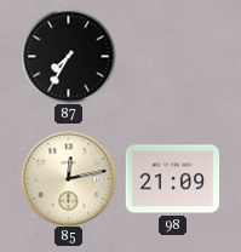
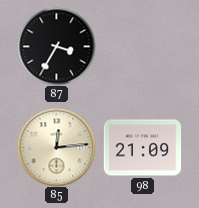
87: 7:35 -> 3:35 (56, 46)
85: 12:13 -> 12:14 (56, 147)
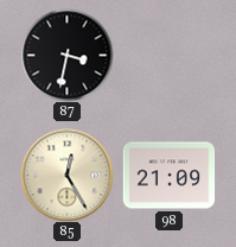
87: 3:35 -> 3:32 (66, 55)
85: 12:14 -> 12:25 (66, 175)
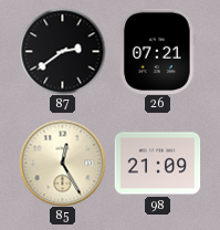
87: 3:32 -> 2:39 (62, 51)
26: none -> 07:21 (158, 51)
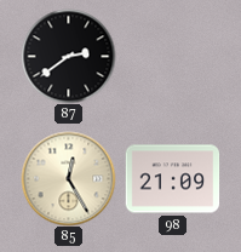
26: 07:21 -> none (158, 51)
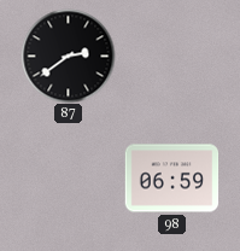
85: 12:25 -> none (68, 178)
98: 21:09 -> 06:59 (171, 179)
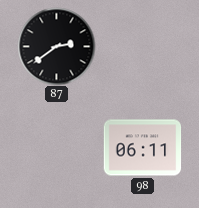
98: 06:59 -> 06:11 (142, 148)
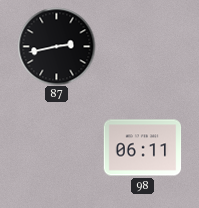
87: 2:39 -> 2:43 (56, 46)
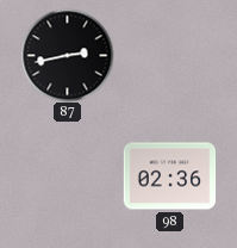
98: 06:11 -> 02:36 (169, 176)
